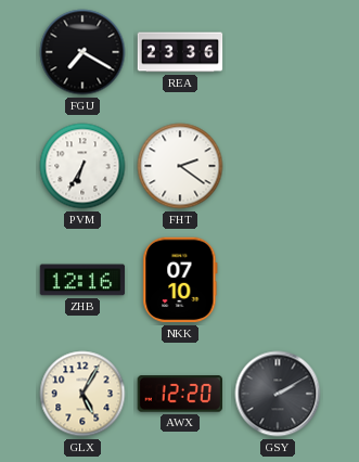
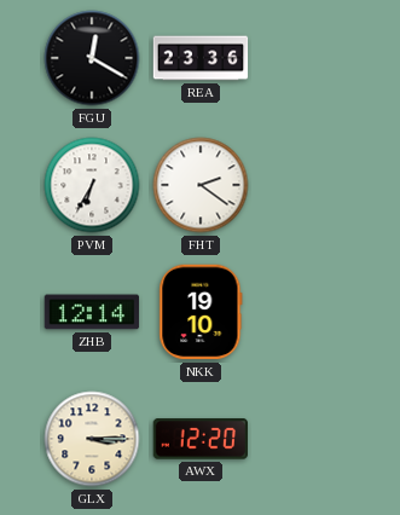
FGU: 7:20 -> 12:20 (92, 58)
ZHB: 12:16 -> 12:14 (92, 312)
NKK: 07:10 -> 19:10 (201, 312)
GLX: 5:05 -> 3:15 (92, 439)
GSY: 2:10 -> none (278, 394)
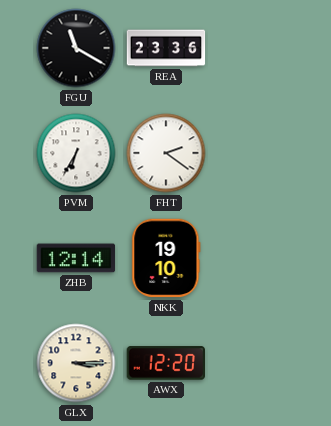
FGU: 12:20 -> 11:20 (76, 48)
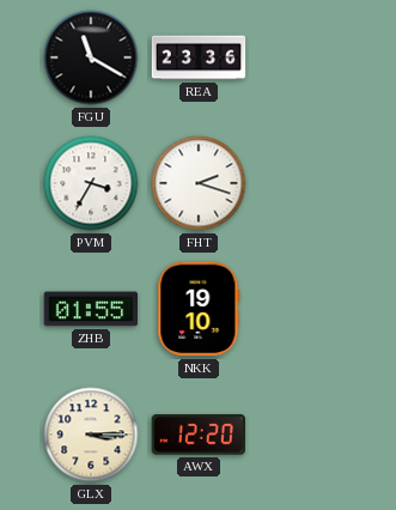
PVM: 6:35 -> 3:35 (91, 183)
FHT: 2:21 -> 2:18 (199, 183)
ZHB: 12:14 -> 01:55 (91, 309)
